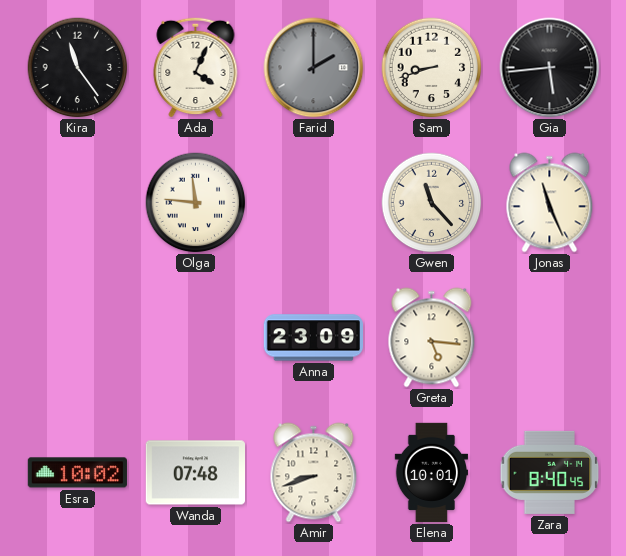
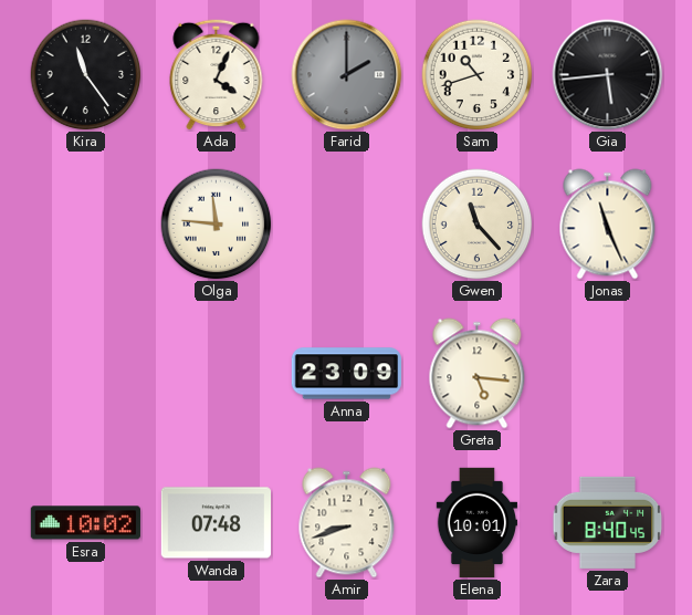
Sam: 8:42 -> 10:42 (478, 75)
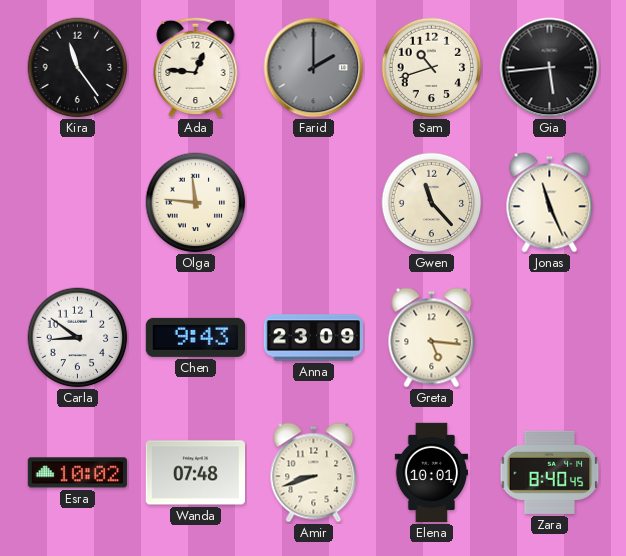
Ada: 4:04 -> 12:46 (196, 67)
Carla: none -> 8:51 (78, 338)
Chen: none -> 9:43 (195, 337)
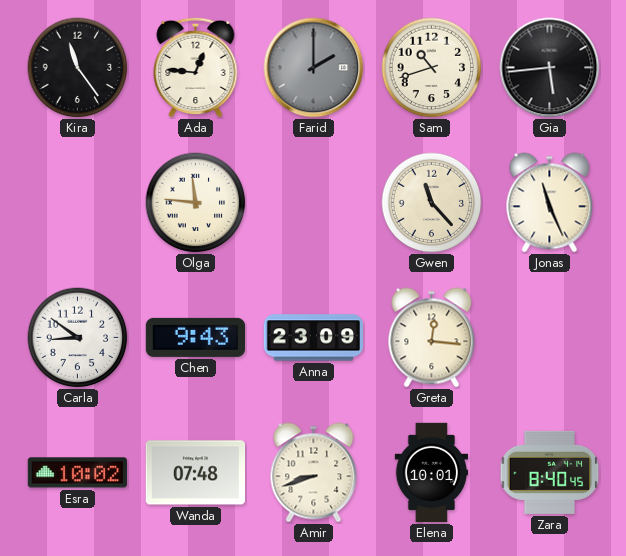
Greta: 5:16 -> 12:16 (432, 338)
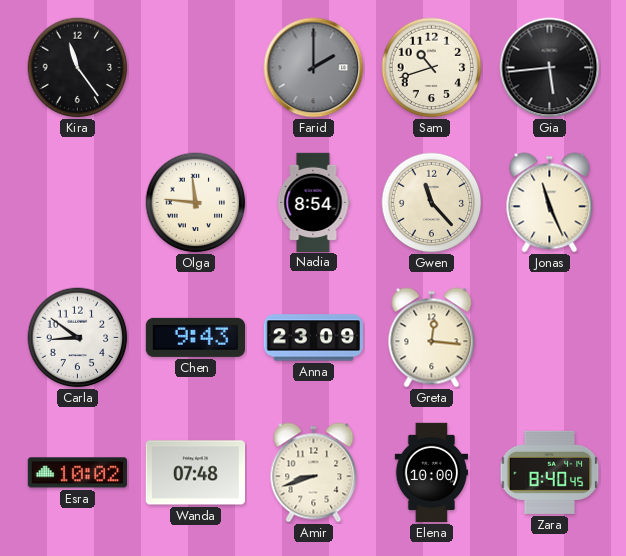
Ada: 12:46 -> none (196, 67)
Nadia: none -> 8:54 (313, 202)
Elena: 10:01 -> 10:00 (432, 473)
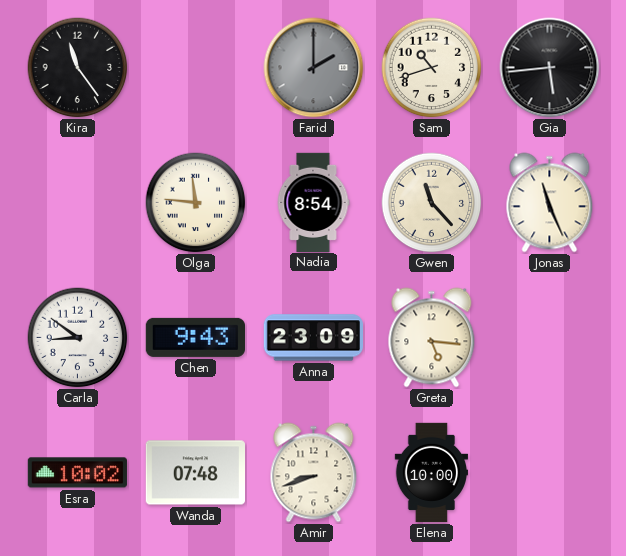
Greta: 12:16 -> 5:16 (432, 338)
Zara: 8:40 -> none (550, 472)
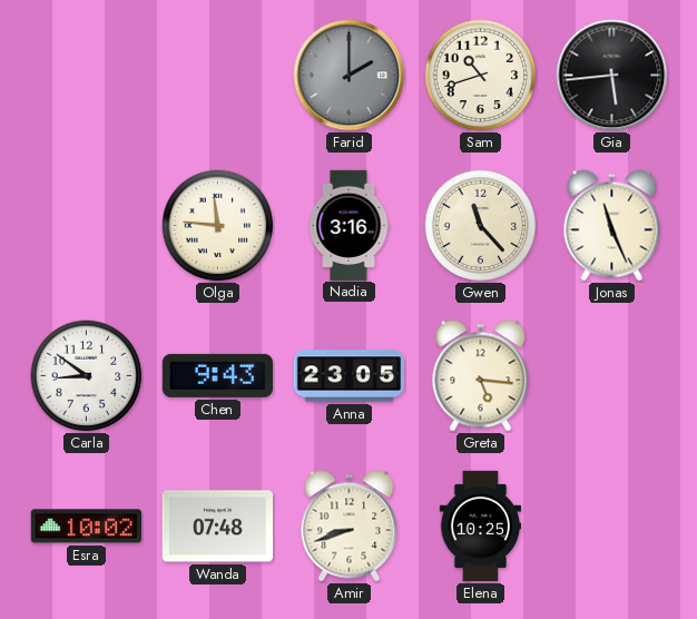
Kira: 11:24 -> none (78, 68)
Nadia: 8:54 -> 3:16 (348, 225)
Anna: 23:09 -> 23:05 (348, 376)
Elena: 10:00 -> 10:25 (481, 527)
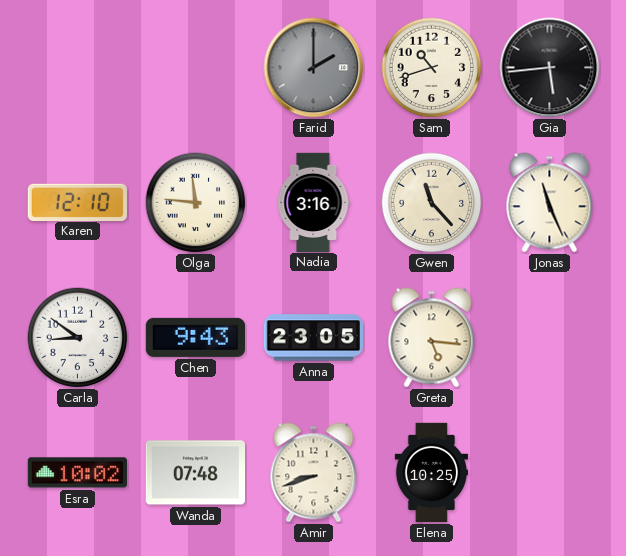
Karen: none -> 12:10 (77, 202)
